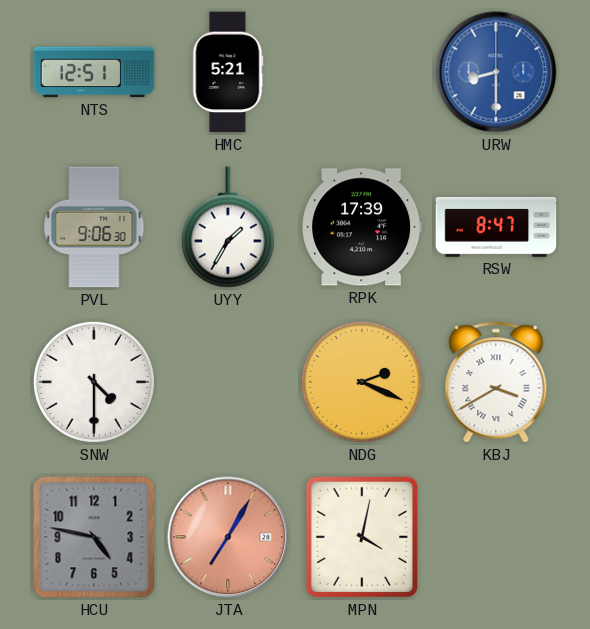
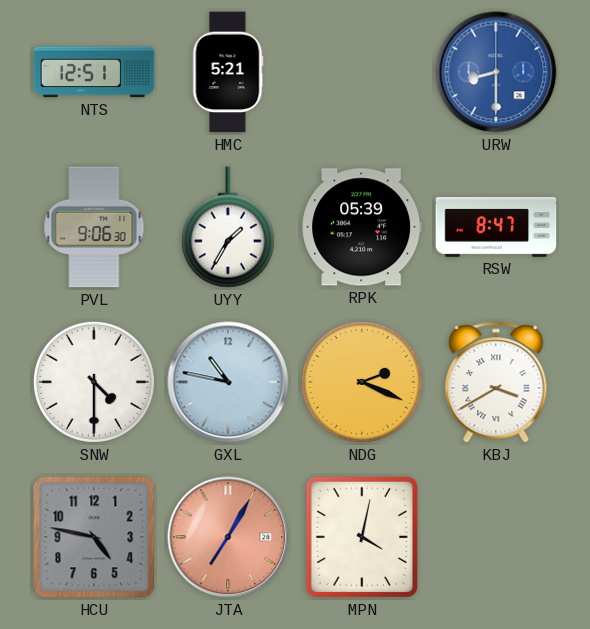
RPK: 17:39 -> 05:39 (362, 227)
GXL: none -> 10:47 (228, 382)
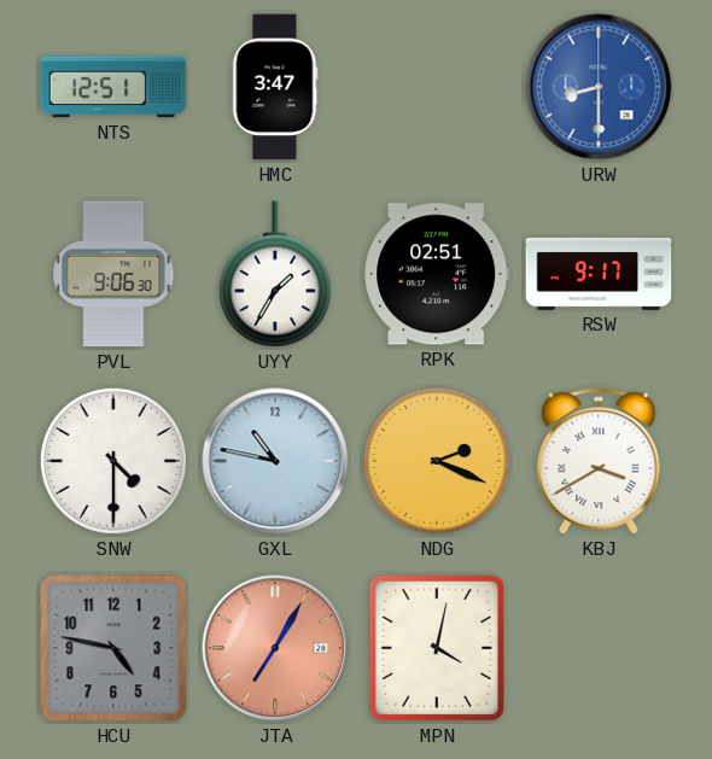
HMC: 5:21 -> 3:47 (275, 87)
RPK: 05:39 -> 02:51 (437, 274)
RSW: 8:47 -> 9:17 (599, 274)
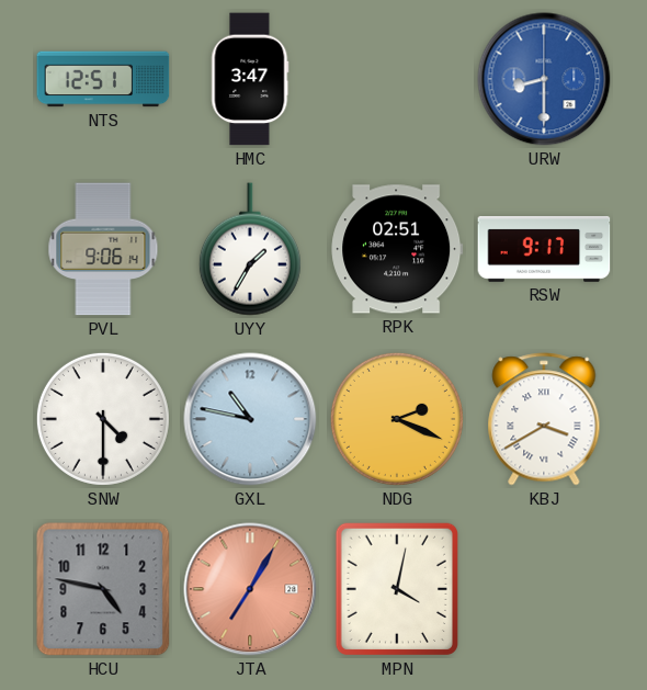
PVL: 9:06:30 -> 9:06:14 (103, 249)
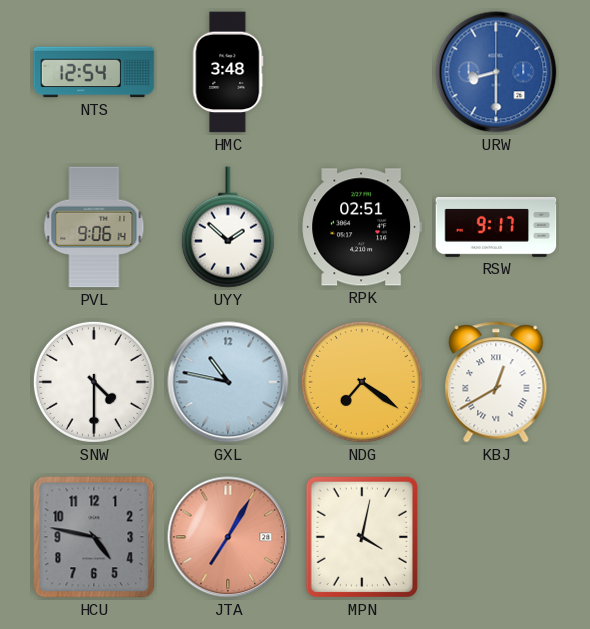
NTS: 12:51 -> 12:54 (94, 72)
HMC: 3:47 -> 3:48 (228, 72)
UYY: 1:35 -> 1:52 (228, 227)
NDG: 2:19 -> 7:21 (362, 382)
KBJ: 3:40 -> 12:40 (496, 382)
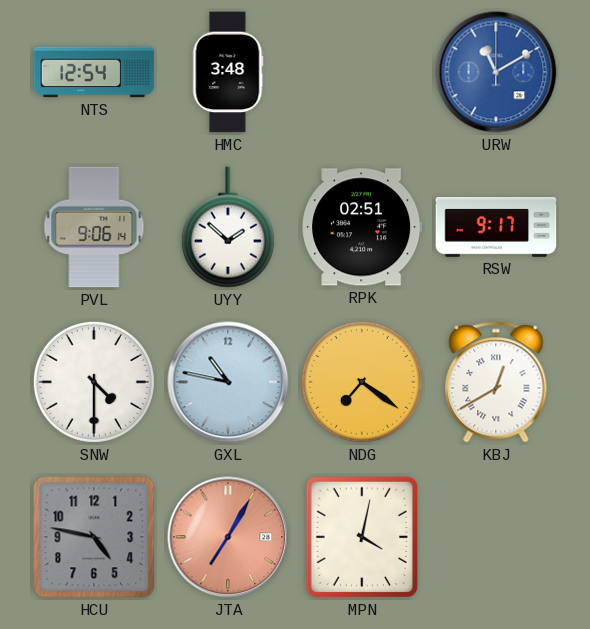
URW: 8:30 -> 11:10 (496, 72)
